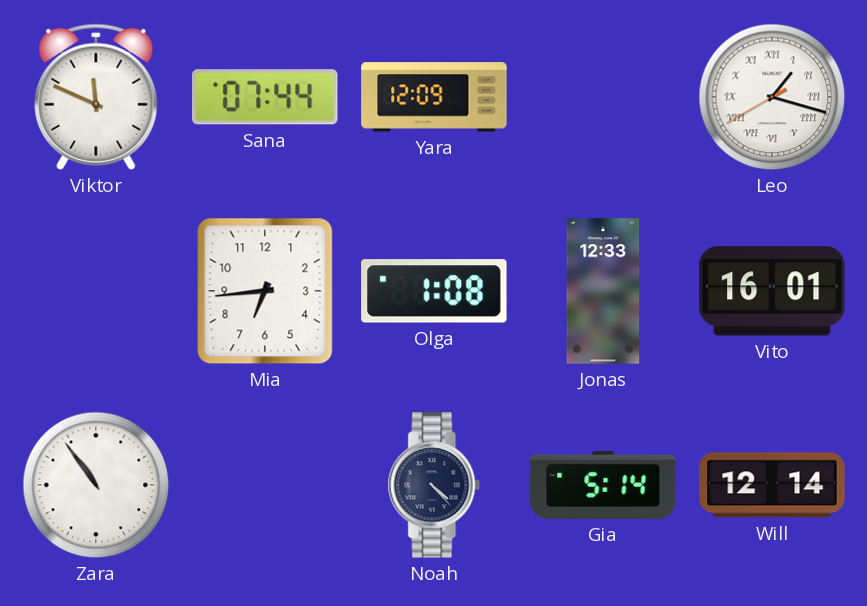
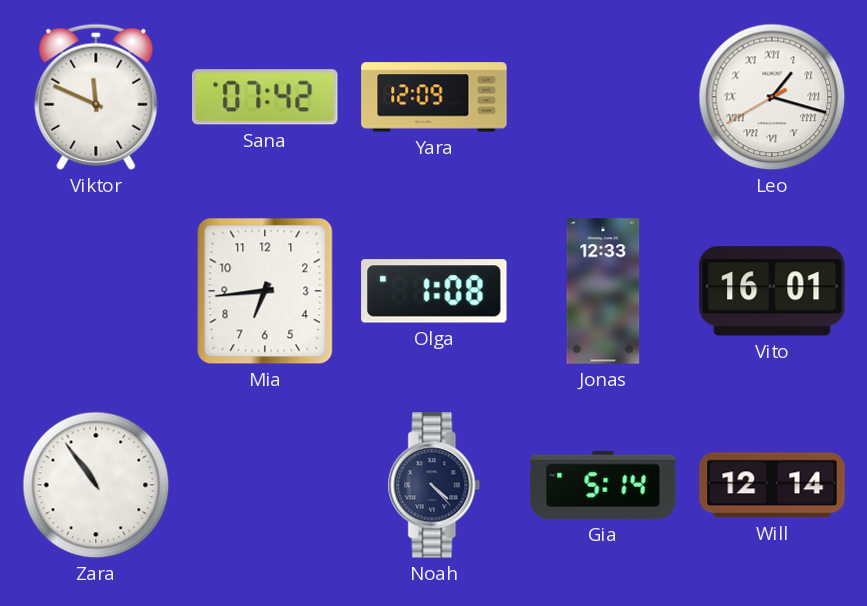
Sana: 07:44 -> 07:42 (266, 97)
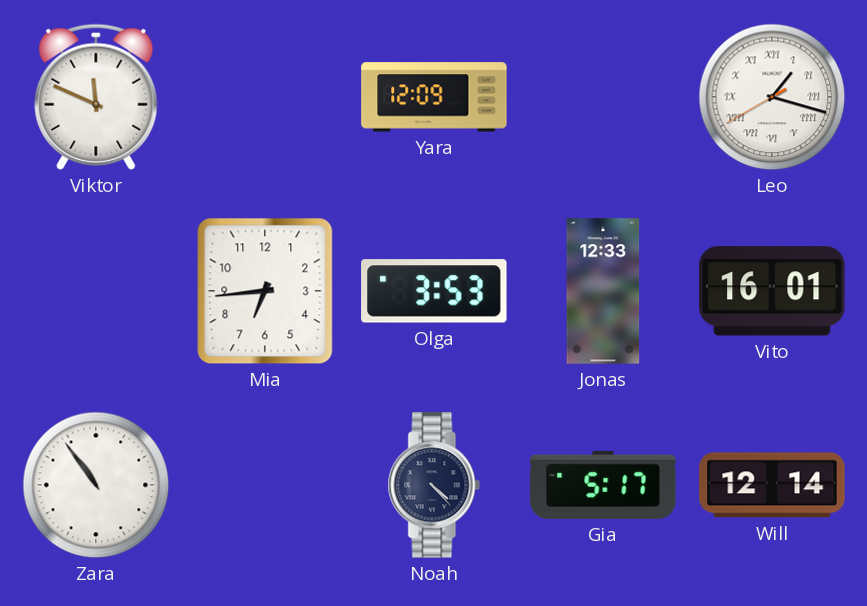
Sana: 07:42 -> none (266, 97)
Olga: 1:08 -> 3:53 (434, 291)
Gia: 5:14 -> 5:17 (603, 485)
